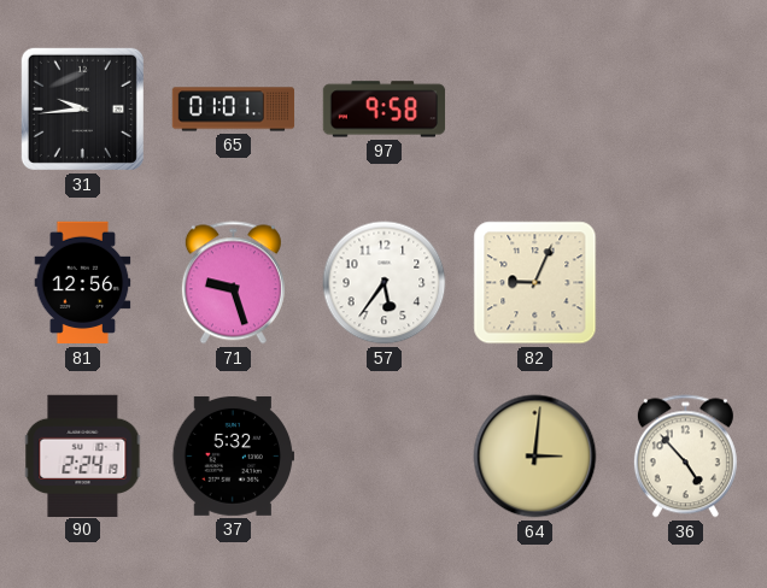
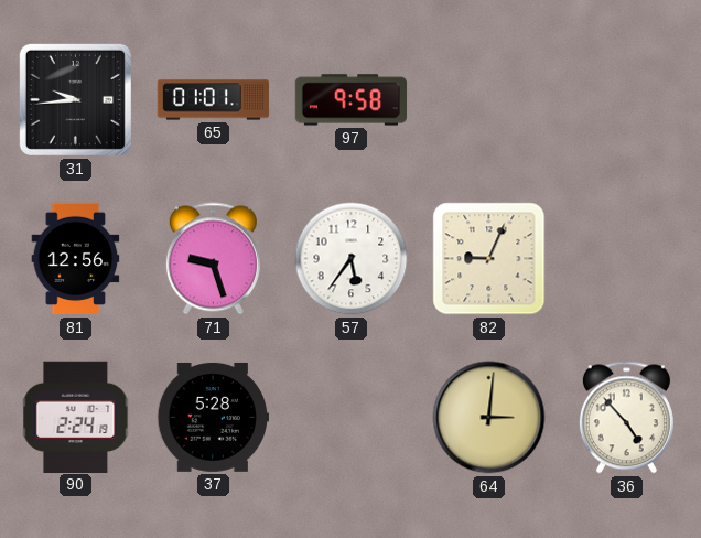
37: 5:32 -> 5:28 (214, 417)
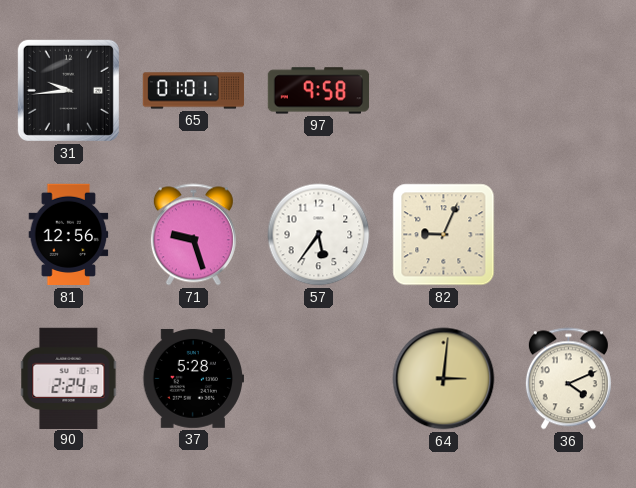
36: 4:53 -> 4:11 (568, 379)
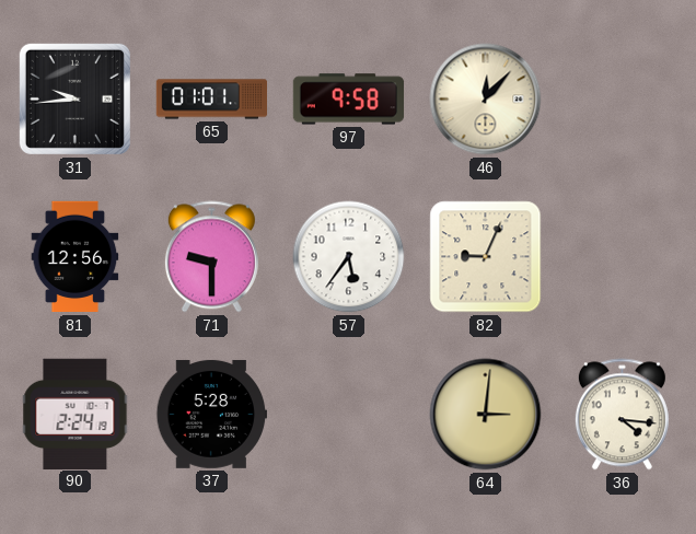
46: none -> 12:07 (486, 100)
71: 9:27 -> 9:30 (211, 257)
36: 4:11 -> 4:16 (622, 415)
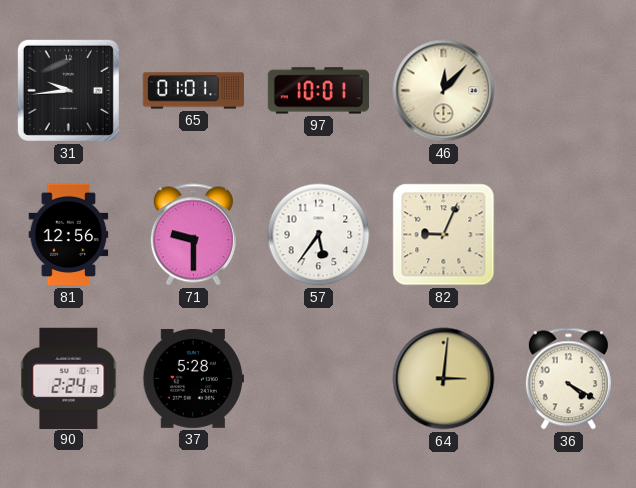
97: 9:58 -> 10:01 (319, 91)
36: 4:16 -> 4:20 (568, 379)
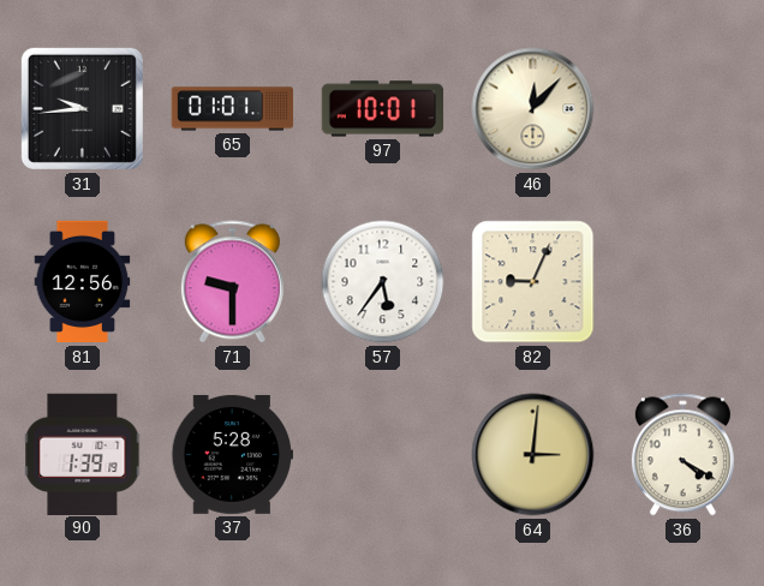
90: 2:24 -> 1:39 (83, 454)
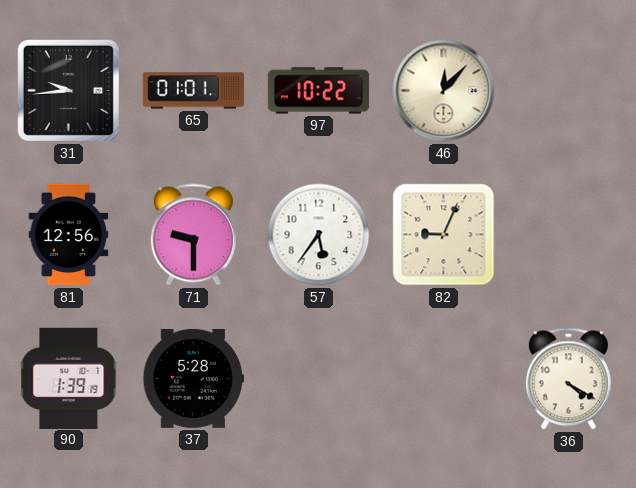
97: 10:01 -> 10:22 (319, 91)
64: 3:01 -> none (533, 455)
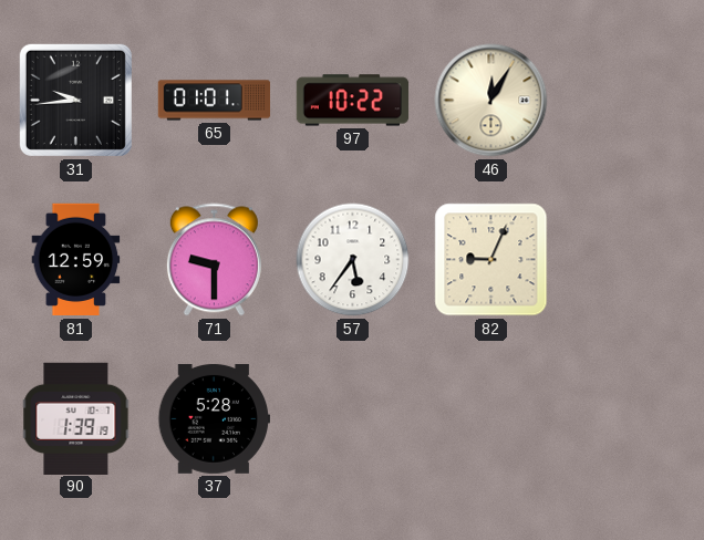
46: 12:07 -> 12:05 (491, 101)
81: 12:56 -> 12:59 (76, 260)
36: 4:20 -> none (568, 379)
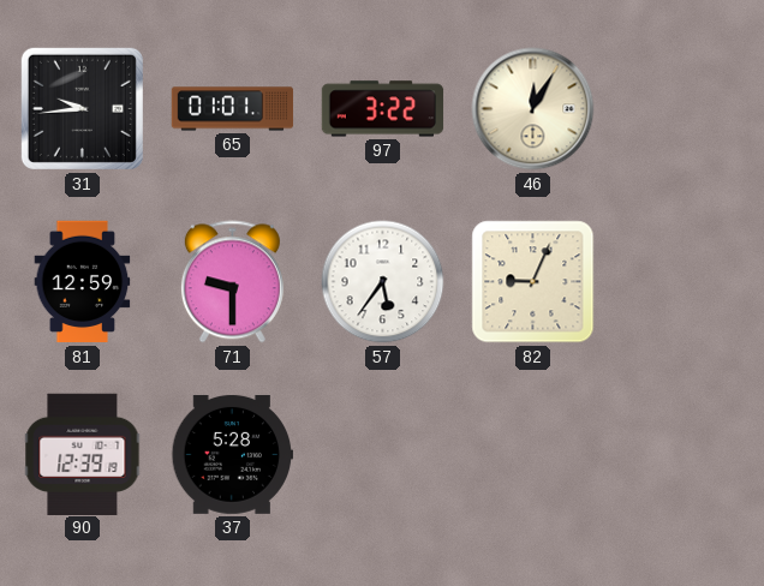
97: 10:22 -> 3:22 (383, 109)
90: 1:39 -> 12:39 (83, 454)
